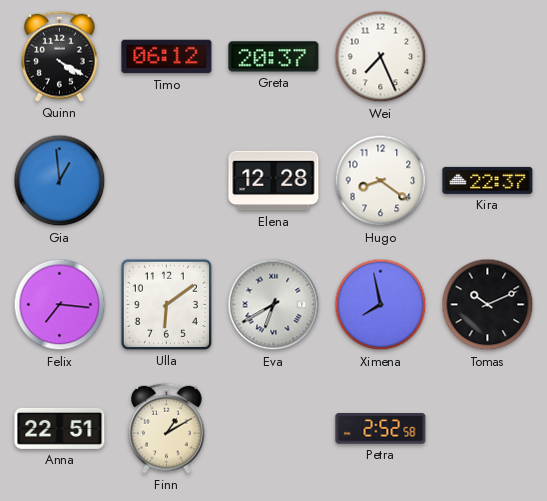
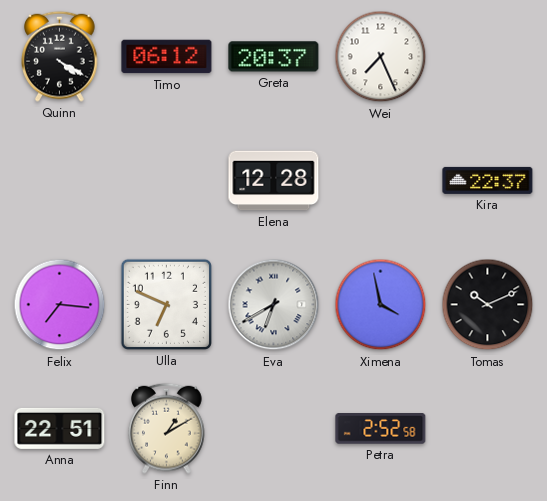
Gia: 12:59 -> none (60, 181)
Hugo: 8:21 -> none (381, 181)
Ulla: 6:09 -> 6:49 (166, 304)
Ximena: 7:58 -> 3:58 (381, 305)
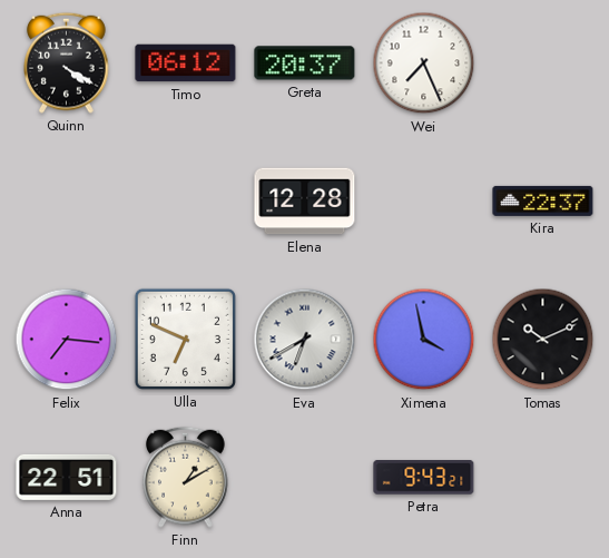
Petra: 2:52 -> 9:43 (424, 478)
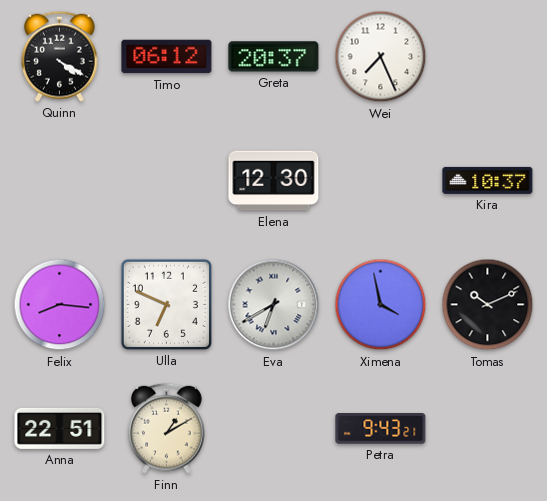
Elena: 12:28 -> 12:30 (274, 181)
Kira: 22:37 -> 10:37 (488, 180)
Felix: 7:16 -> 8:16 (60, 305)
